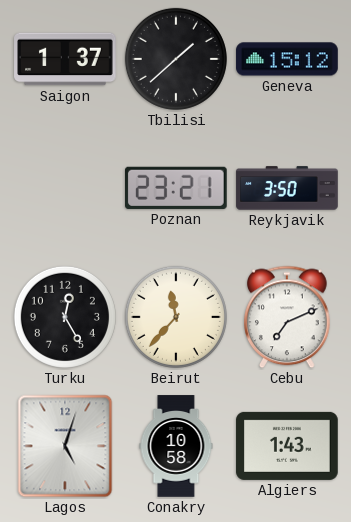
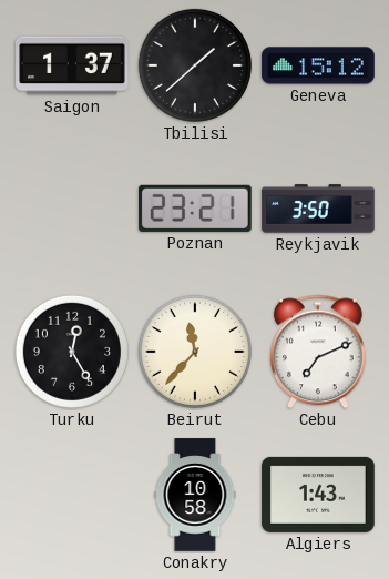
Lagos: 5:03 -> none (65, 446)
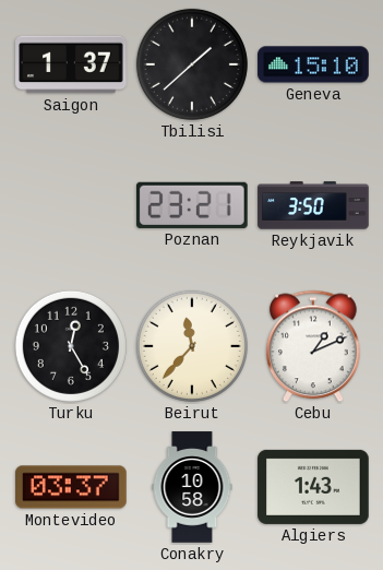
Geneva: 15:12 -> 15:10 (313, 64)
Cebu: 7:11 -> 1:11 (313, 346)
Montevideo: none -> 03:37 (71, 487)
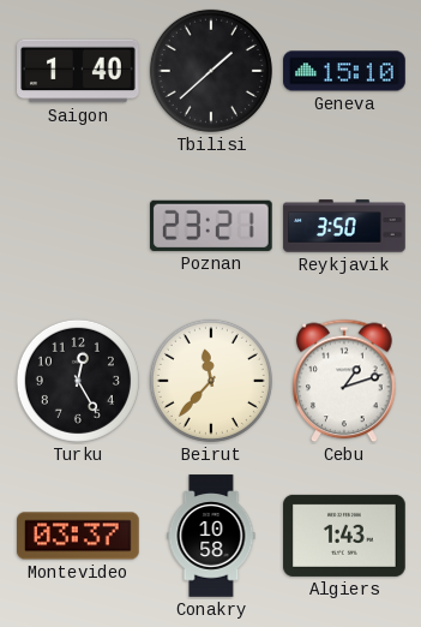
Saigon: 1:37 -> 1:40 (78, 71)
Cebu: 1:11 -> 1:12 (344, 381)
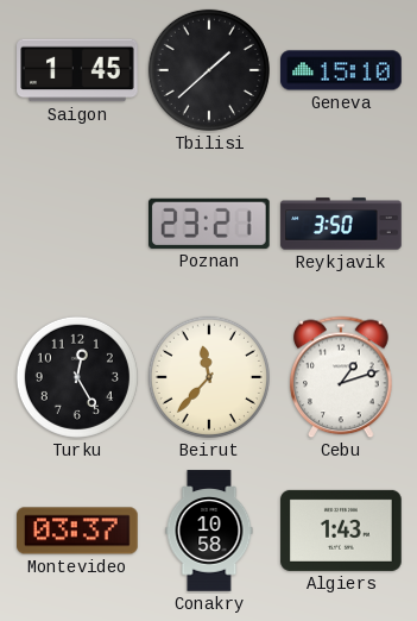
Saigon: 1:40 -> 1:45 (77, 70)
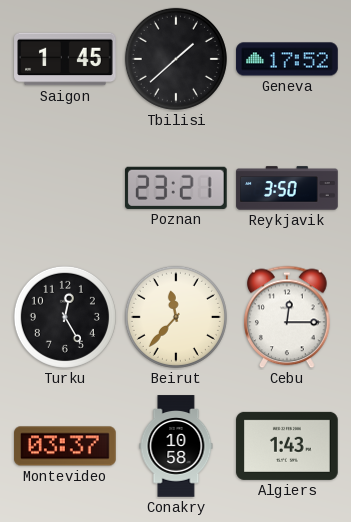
Geneva: 15:10 -> 17:52 (287, 59)
Cebu: 1:12 -> 12:15 (287, 317)
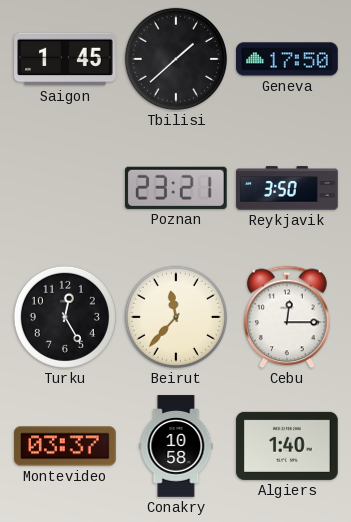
Geneva: 17:52 -> 17:50 (287, 59)
Algiers: 1:43 -> 1:40 (287, 446)
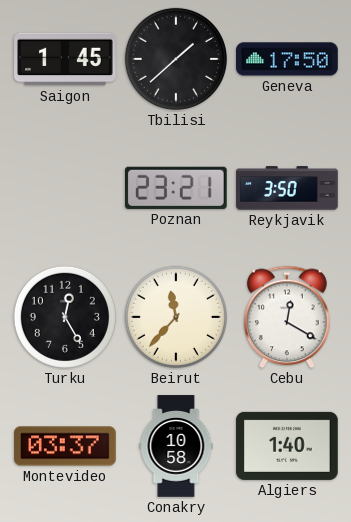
Cebu: 12:15 -> 12:20 (287, 317)
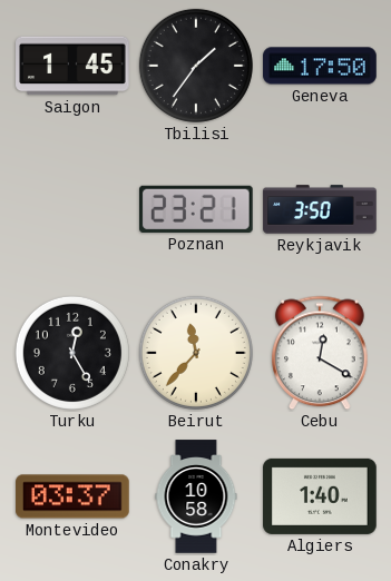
Tbilisi: 1:38 -> 1:36 (196, 66)
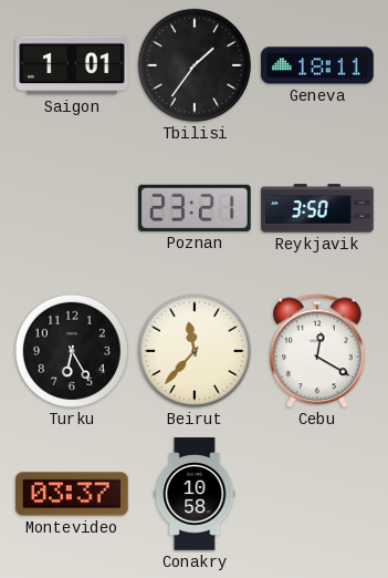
Saigon: 1:45 -> 1:01 (72, 65)
Geneva: 17:50 -> 18:11 (317, 65)
Turku: 12:25 -> 6:25 (72, 351)
Algiers: 1:40 -> none (320, 496)
